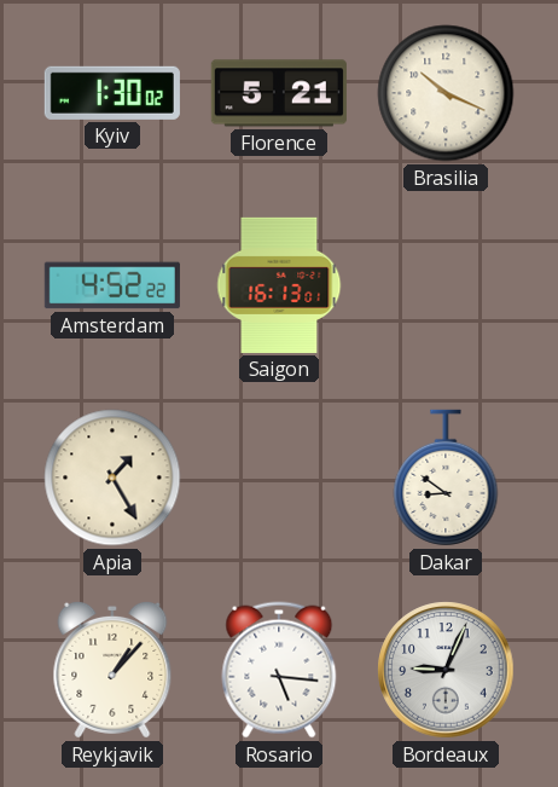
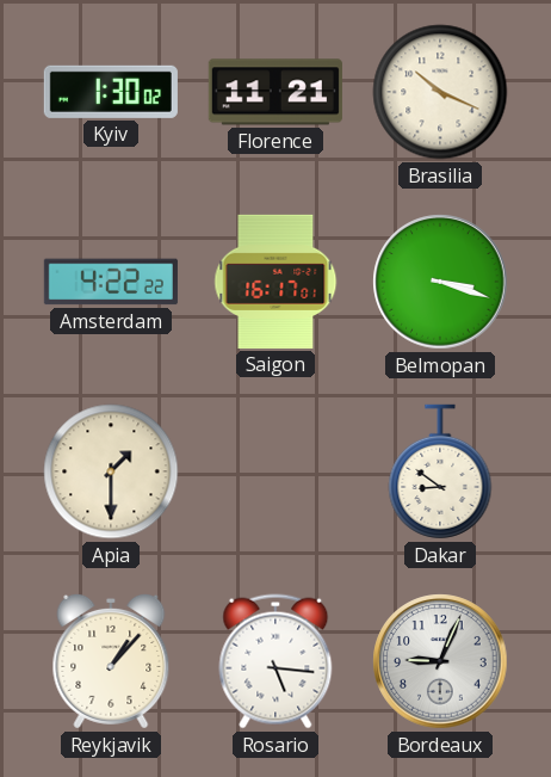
Florence: 5:21 -> 11:21 (275, 92)
Amsterdam: 4:52 -> 4:22 (111, 282)
Saigon: 16:13 -> 16:17 (275, 282)
Belmopan: none -> 3:18 (440, 282)
Apia: 1:25 -> 1:30 (111, 471)
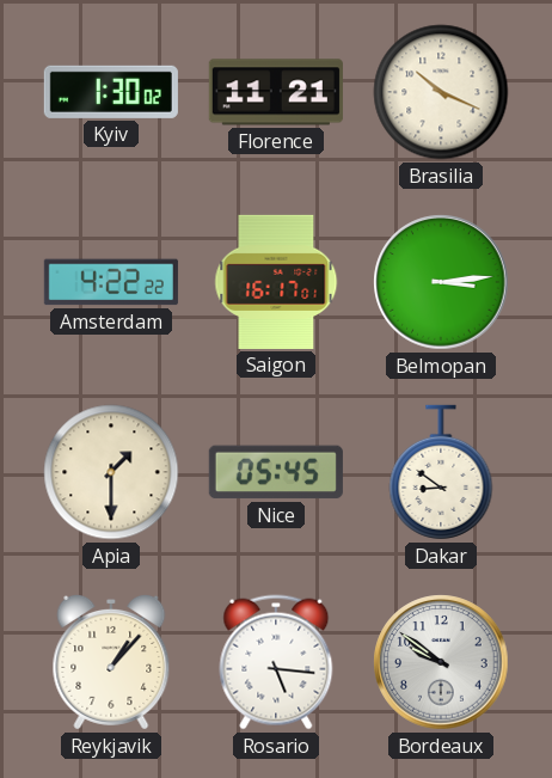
Belmopan: 3:18 -> 3:14 (441, 282)
Nice: none -> 05:45 (276, 472)
Bordeaux: 9:04 -> 9:51 (441, 662)
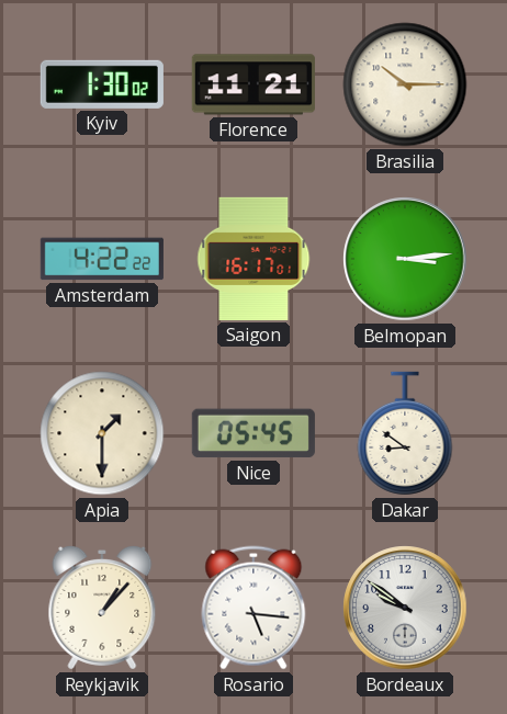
Brasilia: 10:19 -> 10:15 (405, 84)
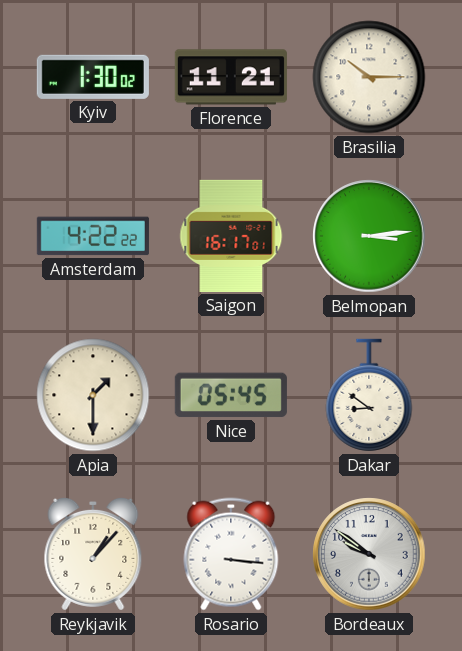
Rosario: 5:16 -> 3:16 (231, 554)
